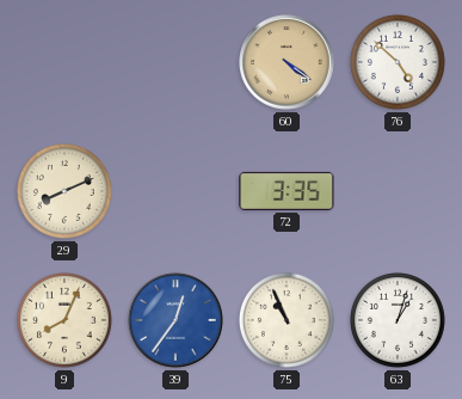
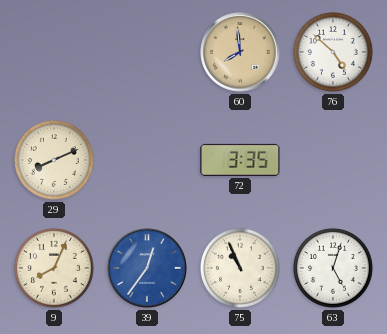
60: 4:21 -> 7:59 (240, 52)
63: 1:03 -> 5:03 (333, 268)
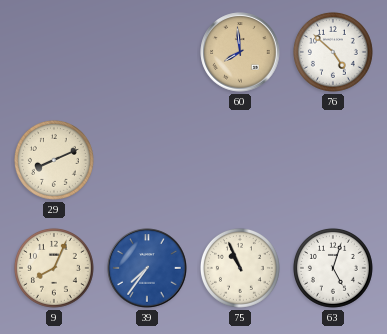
72: 3:35 -> none (240, 160)
39: 12:36 -> 7:36 (147, 268)
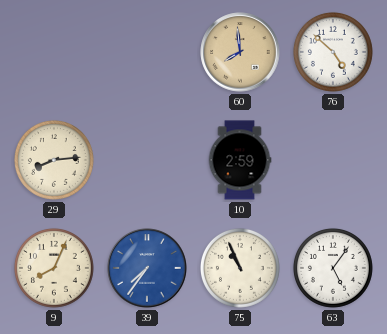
29: 8:11 -> 8:14 (54, 160)
10: none -> 2:59 (240, 160)
63: 5:03 -> 5:06 (333, 268)
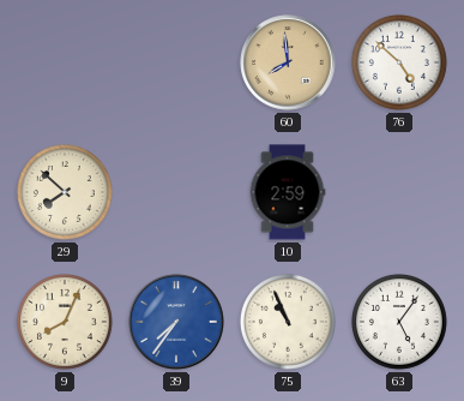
29: 8:14 -> 7:52 (65, 192)
